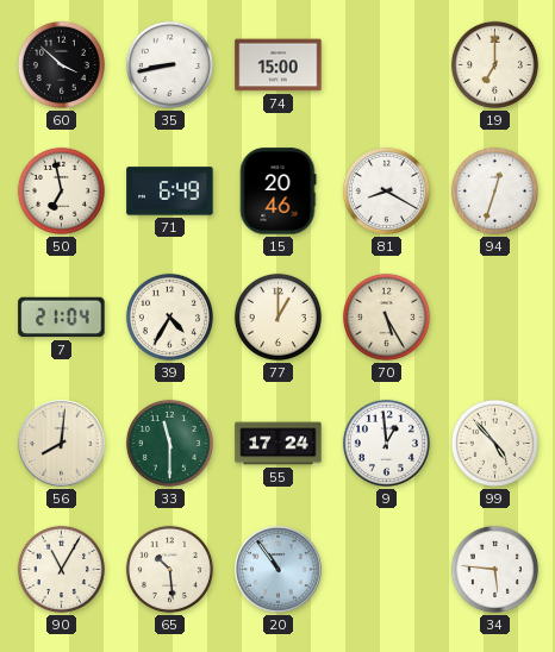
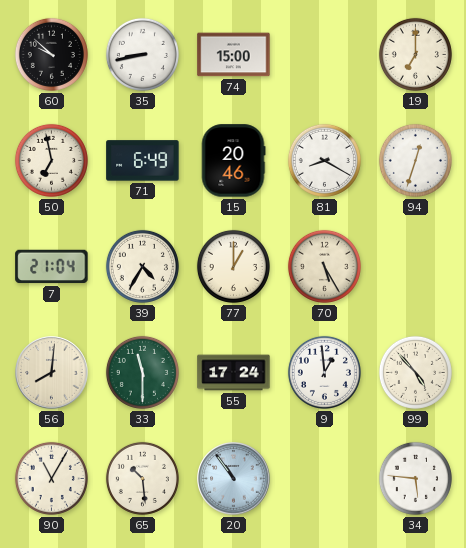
60: 3:52 -> 9:52 (51, 54)
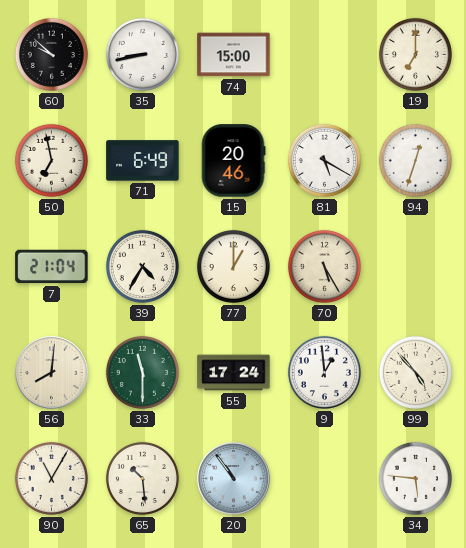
81: 8:20 -> 5:20 (324, 160)
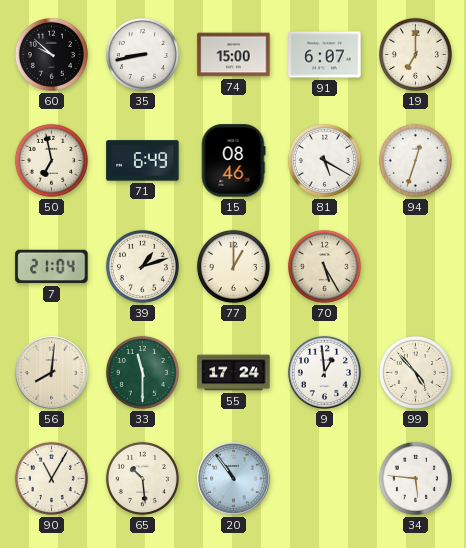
91: none -> 6:07 (325, 55)
15: 20:46 -> 08:46 (233, 161)
39: 4:35 -> 1:12 (142, 266)
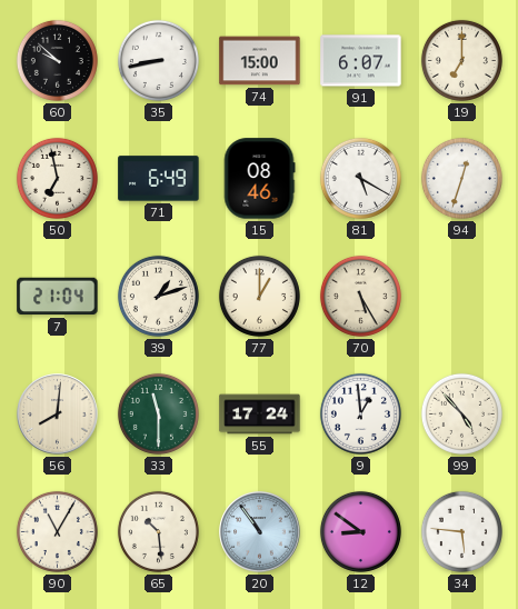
12: none -> 8:51 (360, 531)
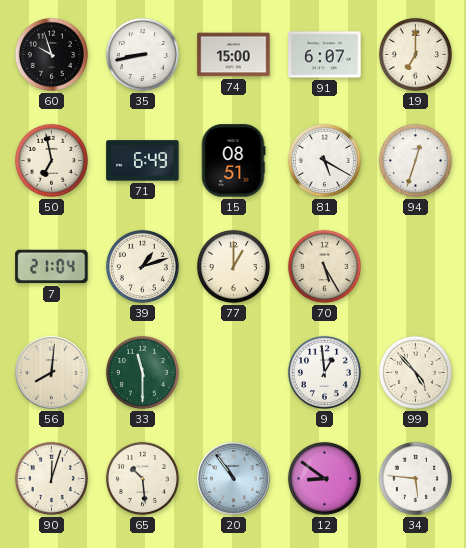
60: 9:52 -> 9:57 (51, 54)
15: 08:46 -> 08:51 (233, 161)
55: 17:24 -> none (260, 415)
90: 11:05 -> 12:03 (51, 478)
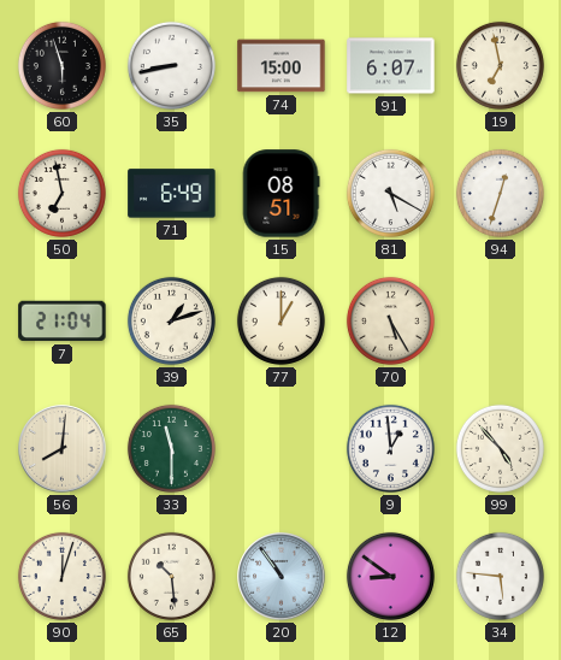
60: 9:57 -> 5:57 (61, 65)
19: 7:00 -> 6:58 (500, 65)
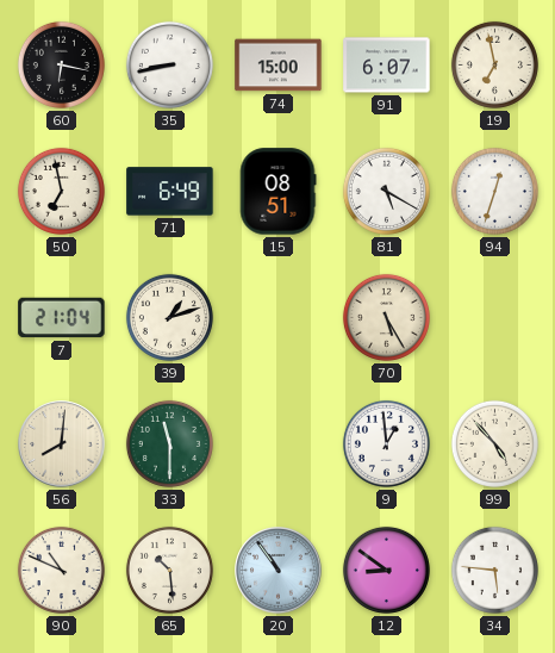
60: 5:57 -> 6:17 (61, 64)
77: 1:00 -> none (280, 320)
90: 12:03 -> 10:49 (61, 570)
